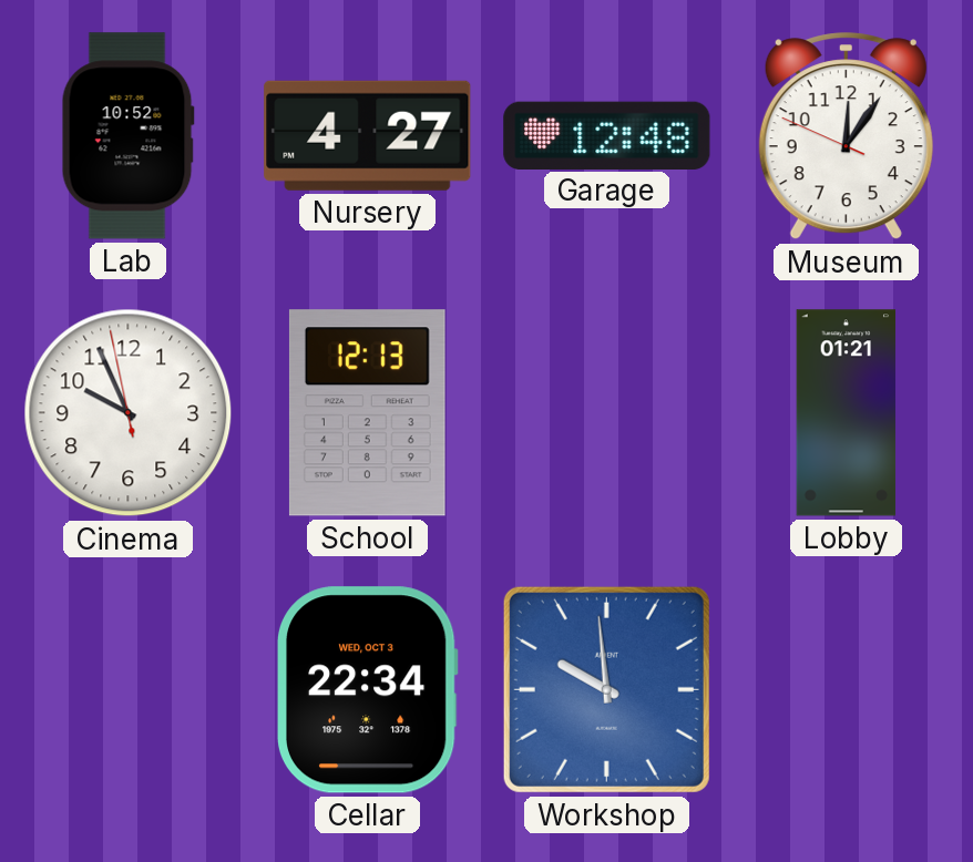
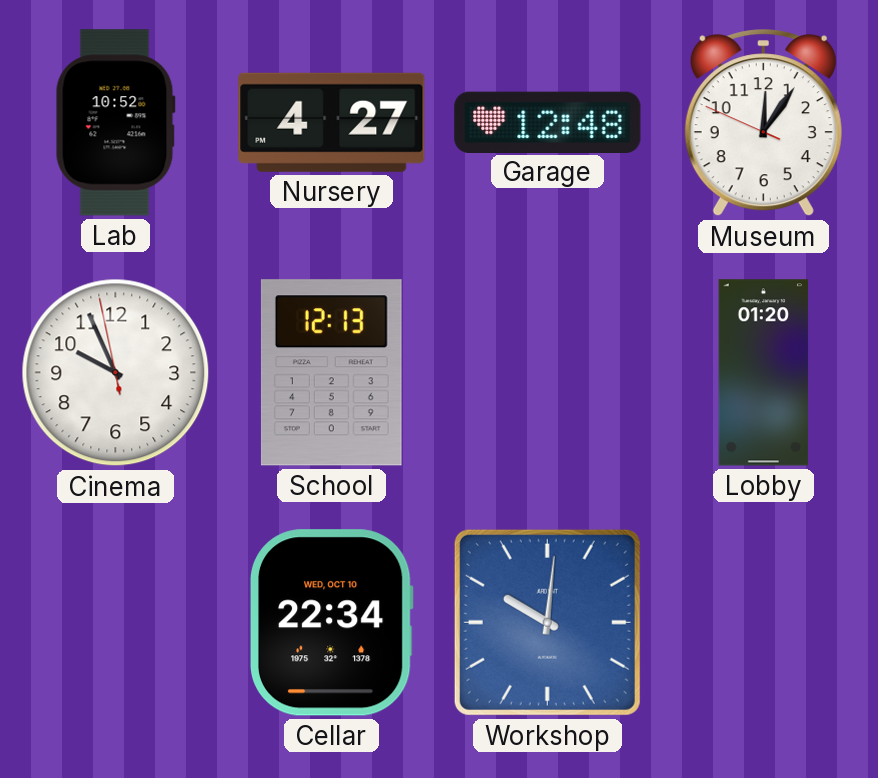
Lobby: 01:21 -> 01:20 (764, 373)
Cellar date: WED, OCT 3 -> WED, OCT 10 (331, 623)
Workshop: 9:59 -> 10:01 (547, 622)
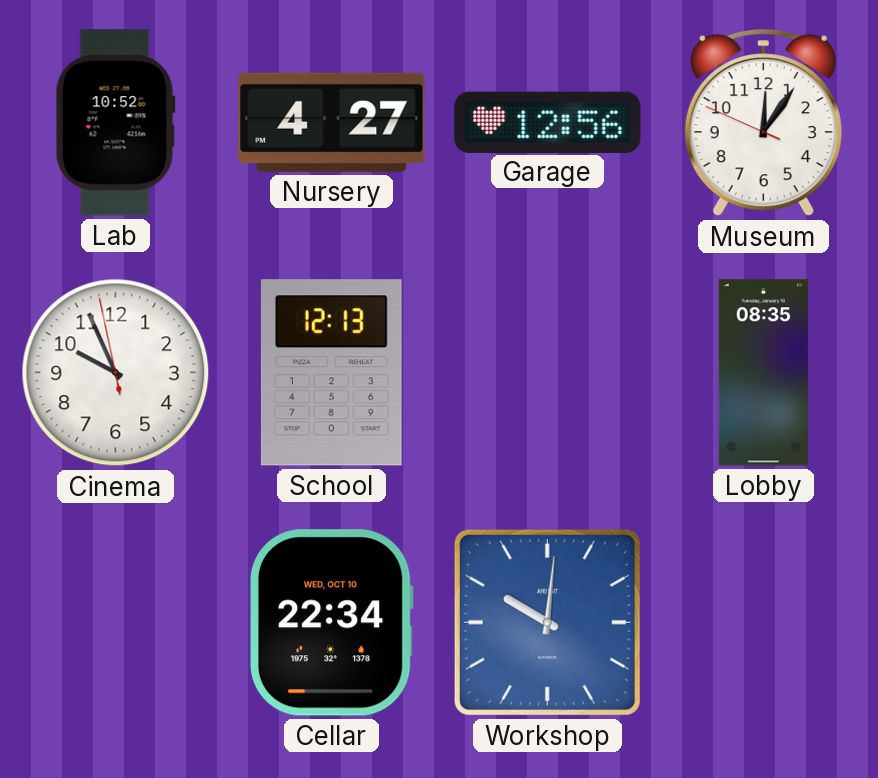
Garage: 12:48 -> 12:56 (548, 122)
Lobby: 01:20 -> 08:35 (764, 373)
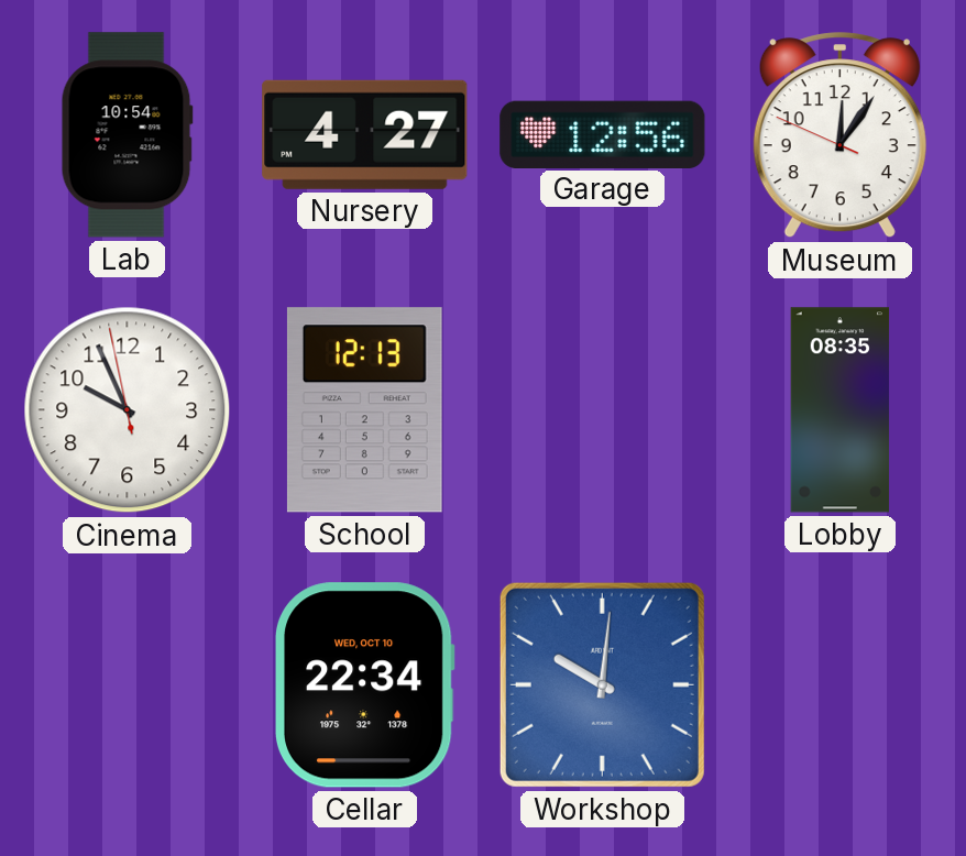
Lab: 10:52 -> 10:54 (127, 135)
